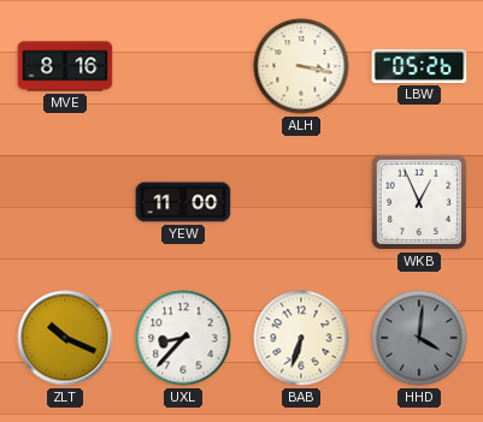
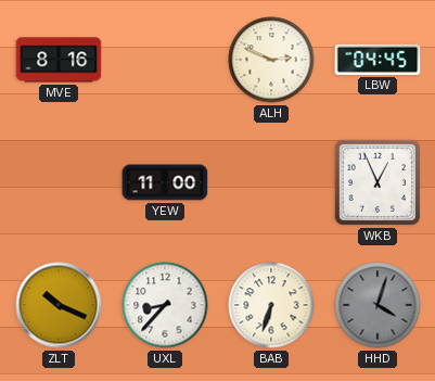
ALH: 3:17 -> 2:49 (271, 60)
LBW: 05:26 -> 04:45 (378, 60)
HHD: 4:01 -> 4:03 (378, 305)
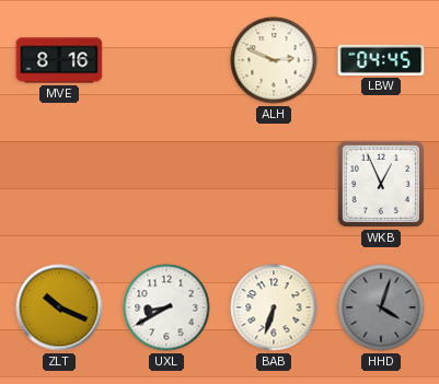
YEW: 11:00 -> none (165, 182)
UXL: 8:37 -> 8:40 (166, 307)
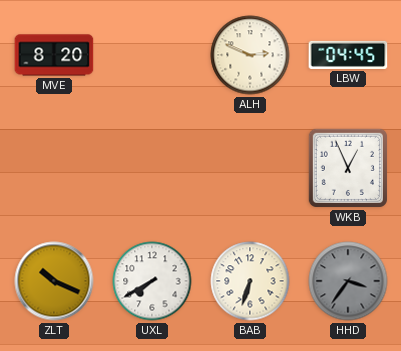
MVE: 8:16 -> 8:20 (54, 55)
UXL: 8:40 -> 7:40 (152, 281)
HHD: 4:03 -> 3:36 (348, 281)
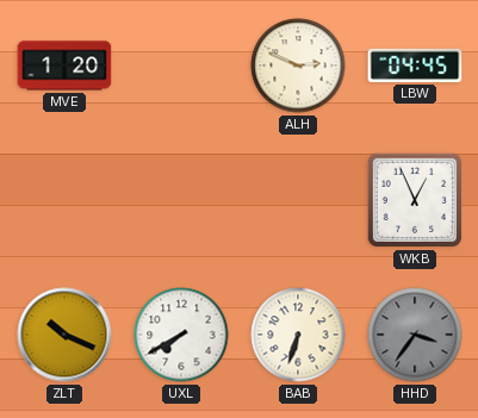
MVE: 8:20 -> 1:20 (64, 65)
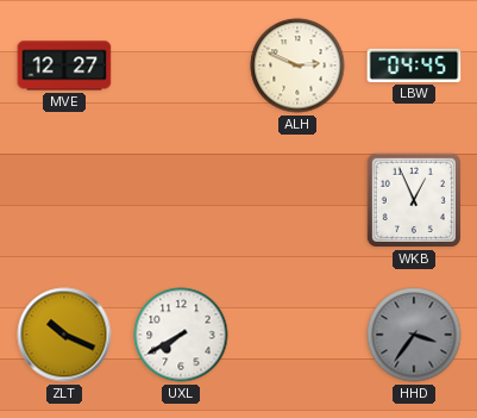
MVE: 1:20 -> 12:27 (64, 65)
BAB: 6:33 -> none (298, 335)
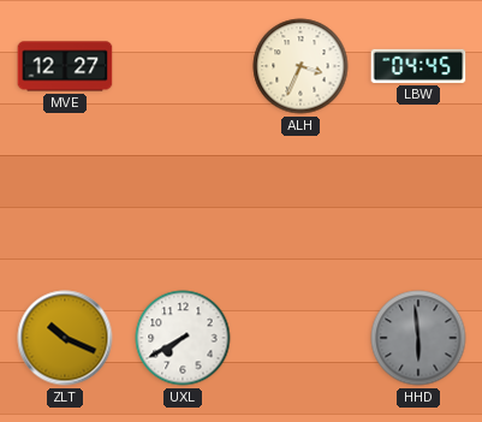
ALH: 2:49 -> 3:34 (300, 66)
WKB: 12:56 -> none (414, 200)
HHD: 3:36 -> 5:59 (418, 338)
